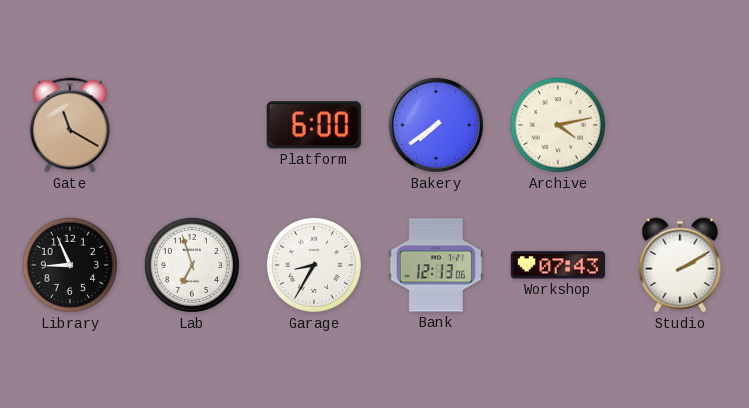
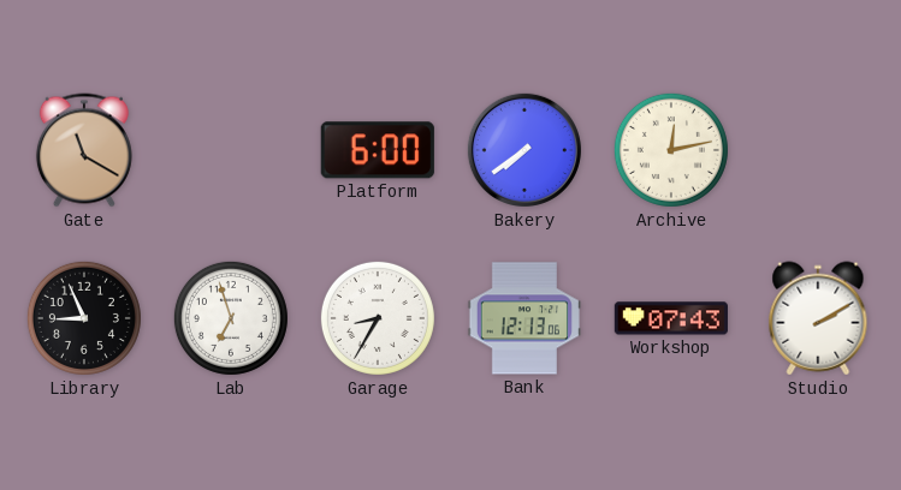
Archive: 4:13 -> 12:13 (671, 150)
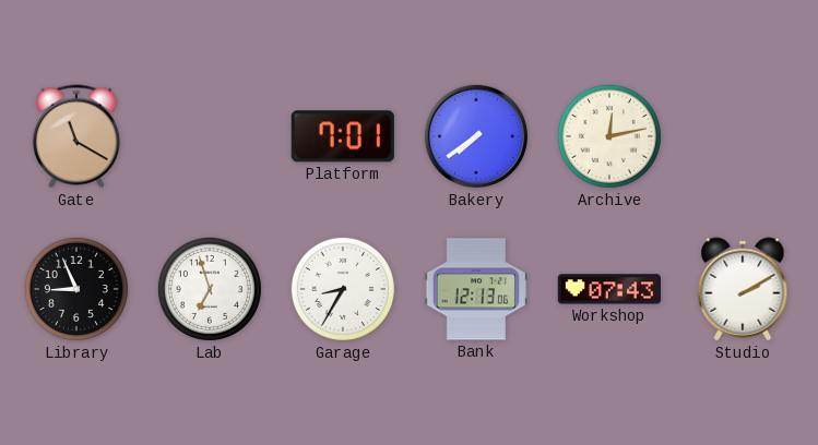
Platform: 6:00 -> 7:01 (343, 136)
